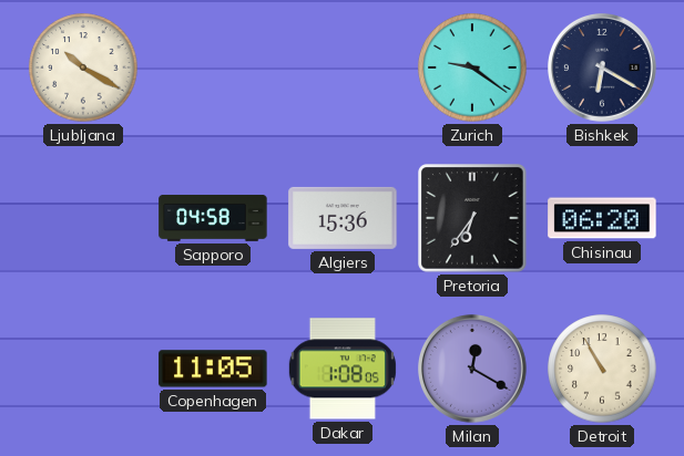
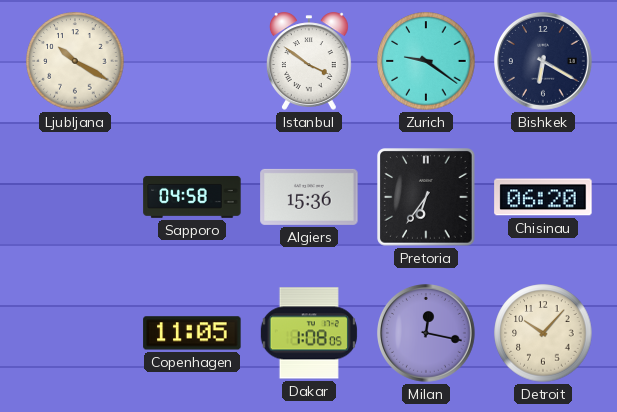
Istanbul: none -> 3:51 (309, 61)
Milan: 12:20 -> 12:17 (427, 334)
Detroit: 10:55 -> 10:07 (543, 333)
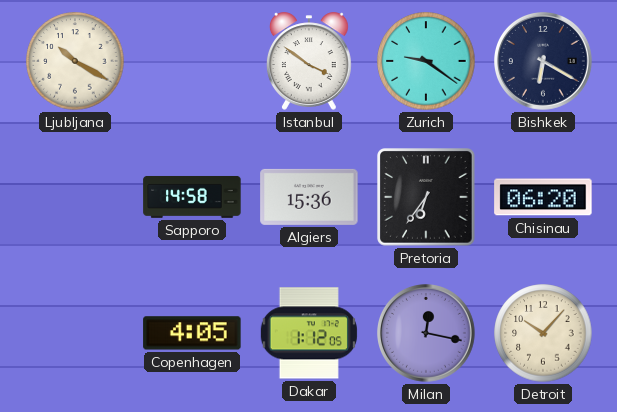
Sapporo: 04:58 -> 14:58 (192, 197)
Copenhagen: 11:05 -> 4:05 (192, 333)
Dakar: 1:08 -> 1:12 (309, 333)
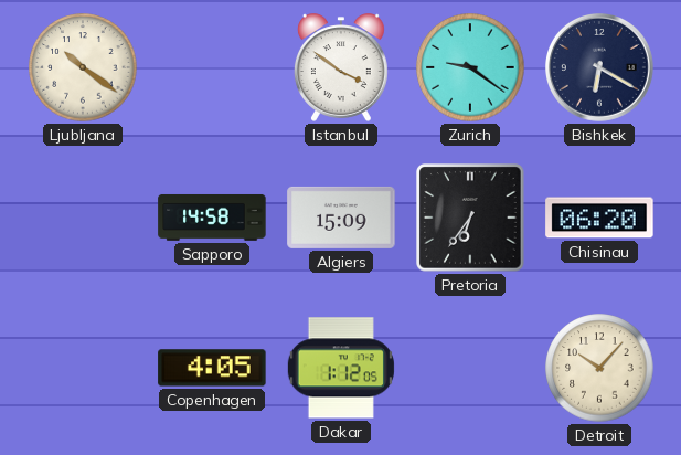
Ljubljana: 10:20 -> 10:21 (83, 67)
Algiers: 15:36 -> 15:09 (341, 218)
Milan: 12:17 -> none (427, 334)
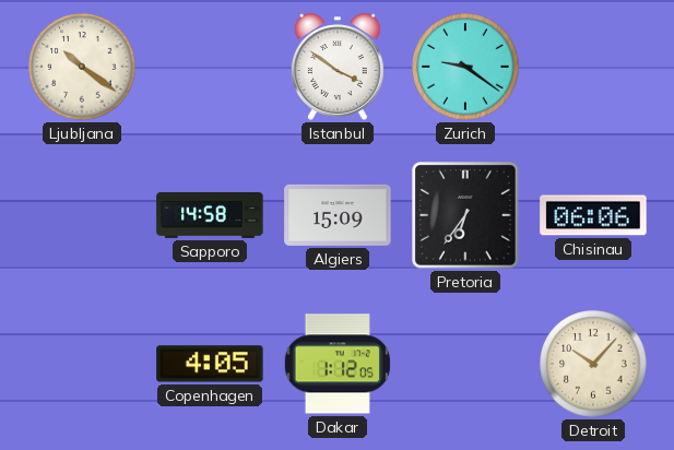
Bishkek: 6:20 -> none (600, 68)
Chisinau: 06:20 -> 06:06 (593, 215)
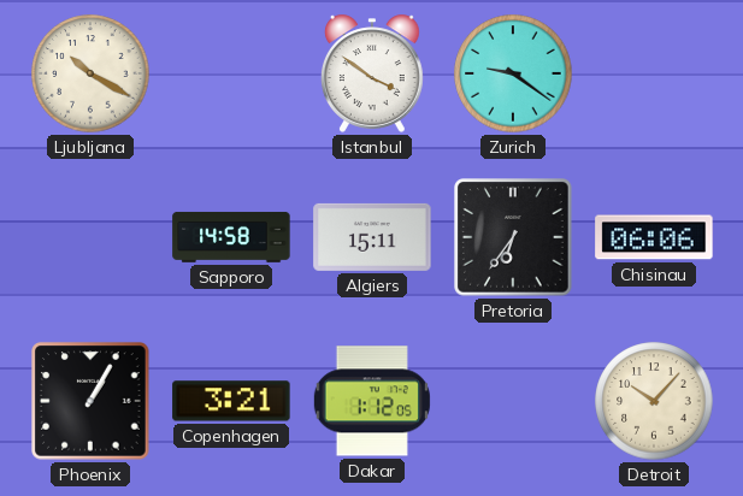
Ljubljana: 10:21 -> 10:20 (90, 73)
Algiers: 15:09 -> 15:11 (372, 237)
Phoenix: none -> 1:05 (90, 401)
Copenhagen: 4:05 -> 3:21 (231, 401)
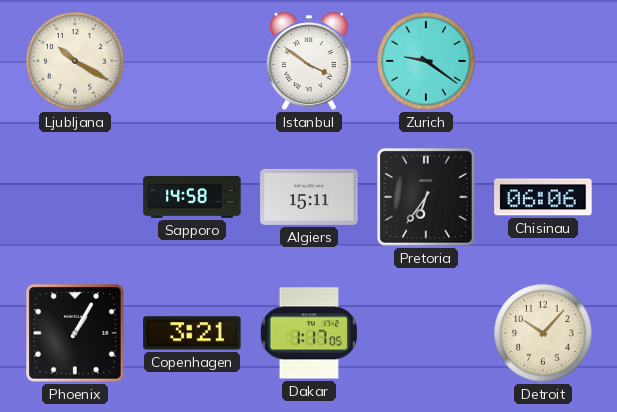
Dakar: 1:12 -> 1:17 (309, 333)
